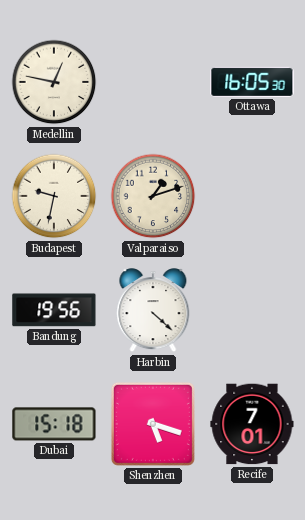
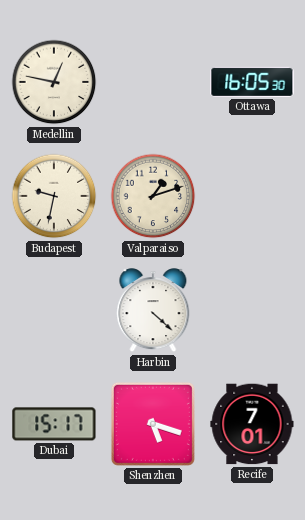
Bandung: 19:56 -> none (54, 310)
Dubai: 15:18 -> 15:17 (54, 424)
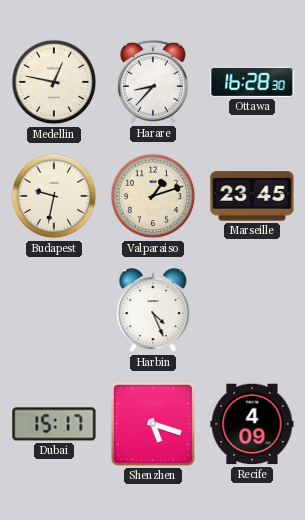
Harare: none -> 8:37 (153, 82)
Ottawa: 16:05 -> 16:28 (252, 82)
Marseille: none -> 23:45 (252, 196)
Harbin: 4:22 -> 4:26 (153, 311)
Recife: 7:01 -> 4:09 (252, 424)
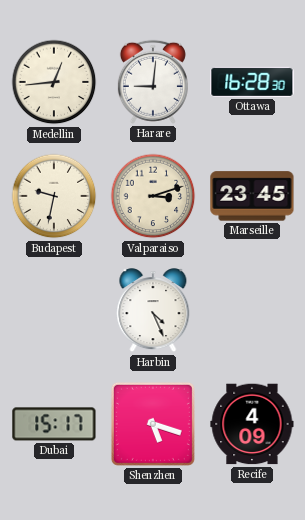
Medellin: 12:47 -> 12:44 (54, 82)
Harare: 8:37 -> 9:01 (153, 82)
Valparaiso: 1:12 -> 3:12 (153, 196)
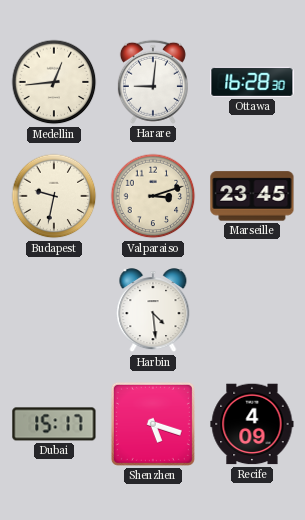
Harbin: 4:26 -> 4:29 (153, 311)
